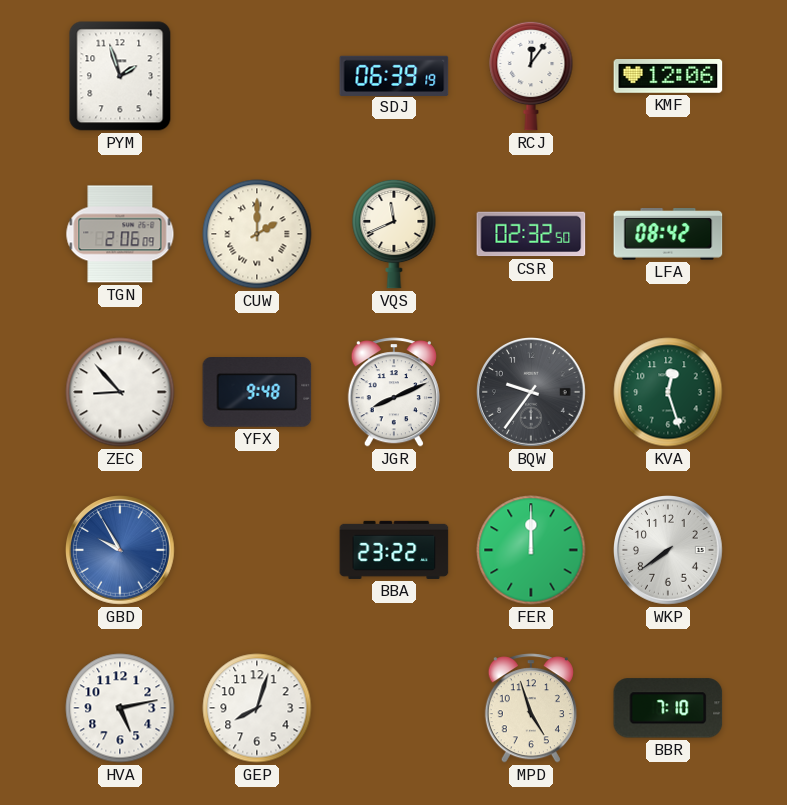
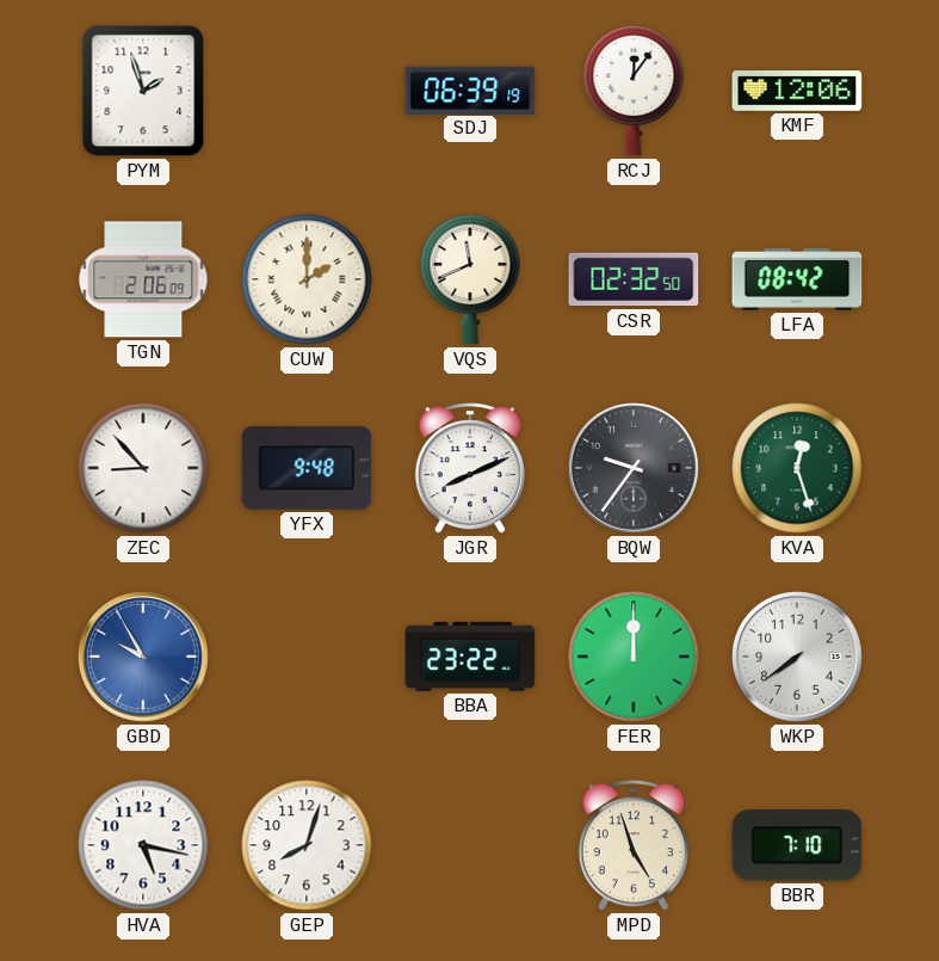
HVA: 5:13 -> 5:17 (143, 845)
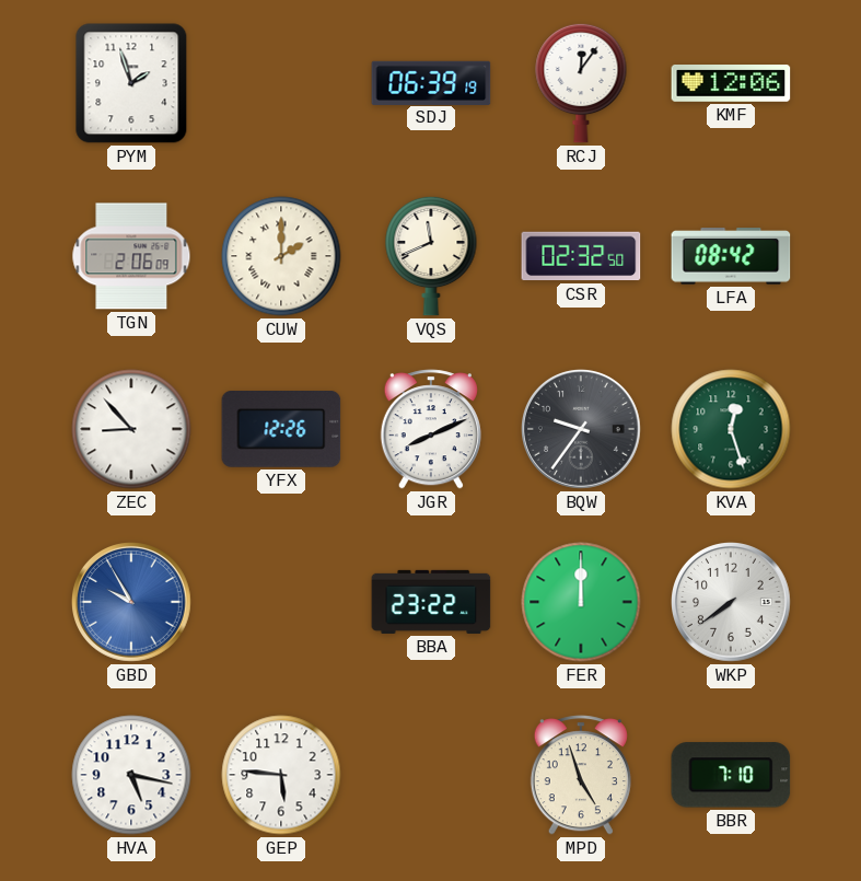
YFX: 9:48 -> 12:26 (281, 430)
GEP: 8:03 -> 5:46 (281, 775)
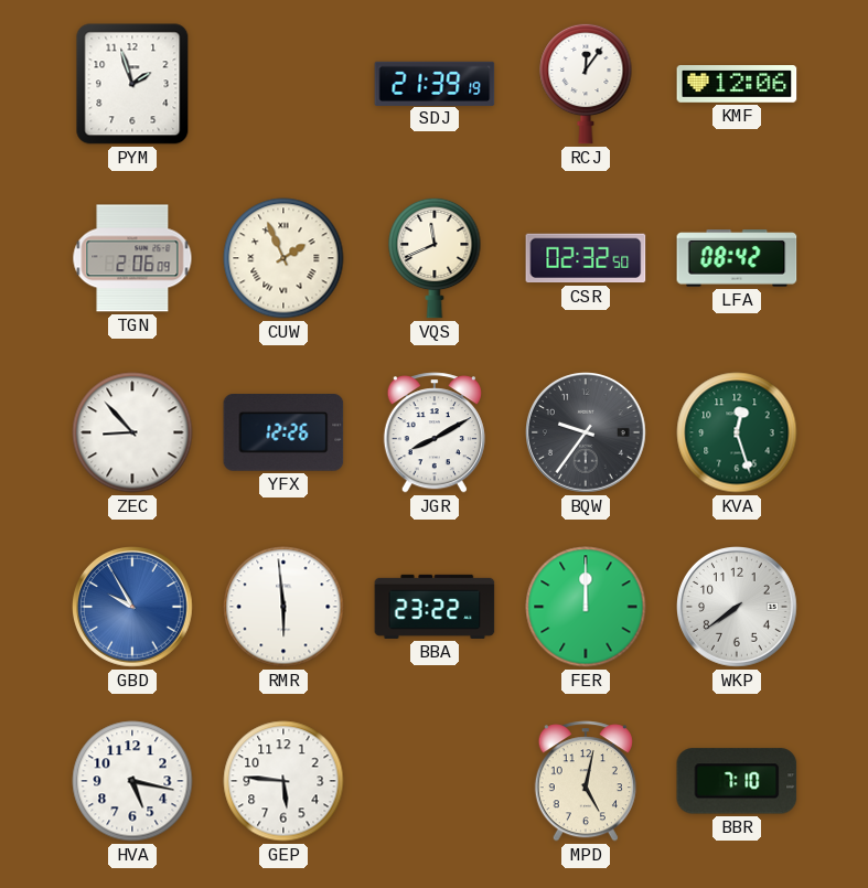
SDJ: 06:39 -> 21:39 (435, 83)
CUW: 2:00 -> 1:56 (283, 258)
JGR: 8:11 -> 8:10 (435, 432)
RMR: none -> 5:59 (283, 607)
MPD: 4:57 -> 5:02 (586, 781)
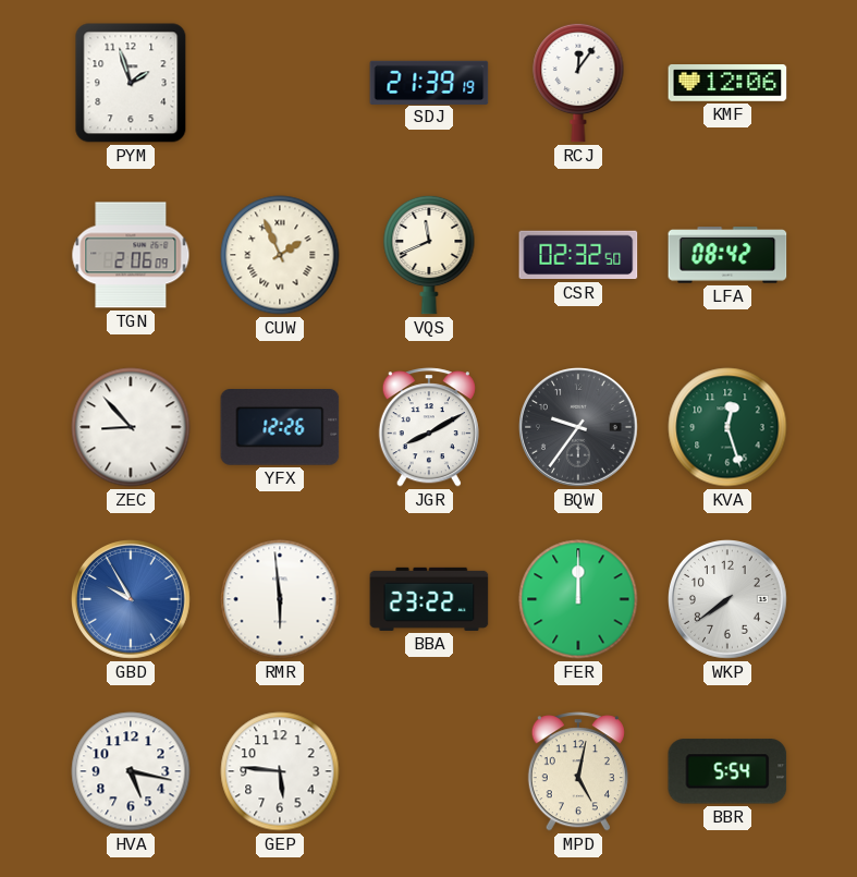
BBR: 7:10 -> 5:54 (727, 771)
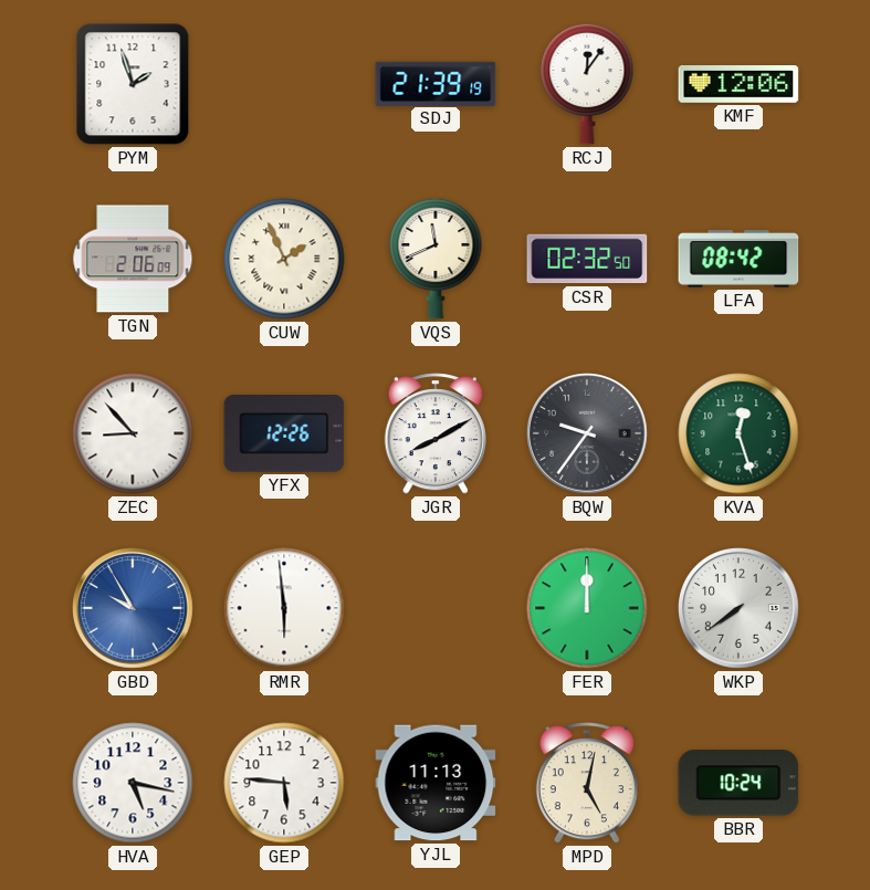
BBA: 23:22 -> none (429, 599)
YJL: none -> 11:13 (436, 783)
BBR: 5:54 -> 10:24 (738, 783)
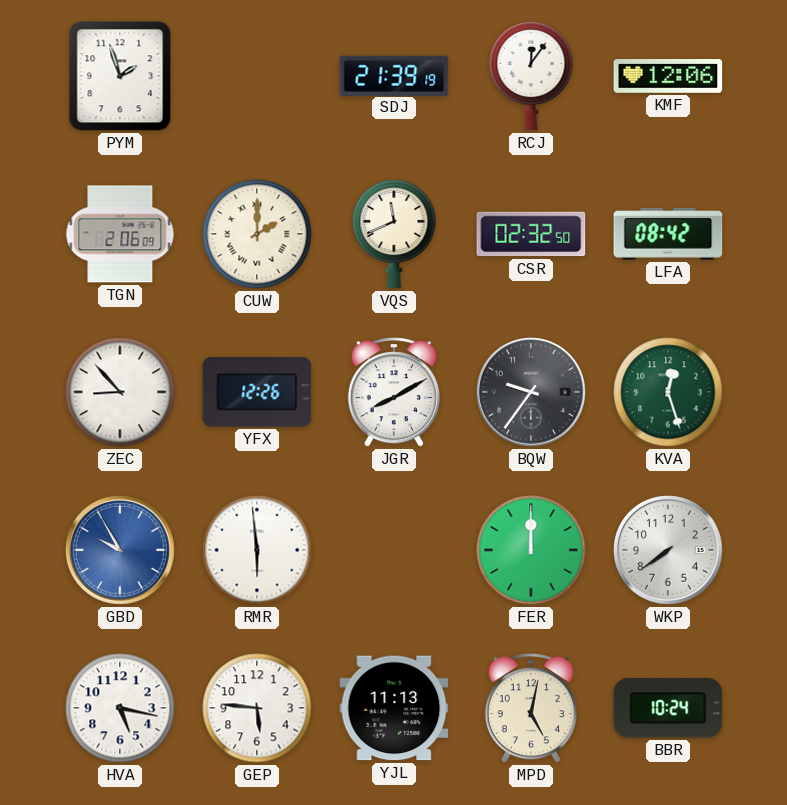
CUW: 1:56 -> 2:00 (257, 234)
